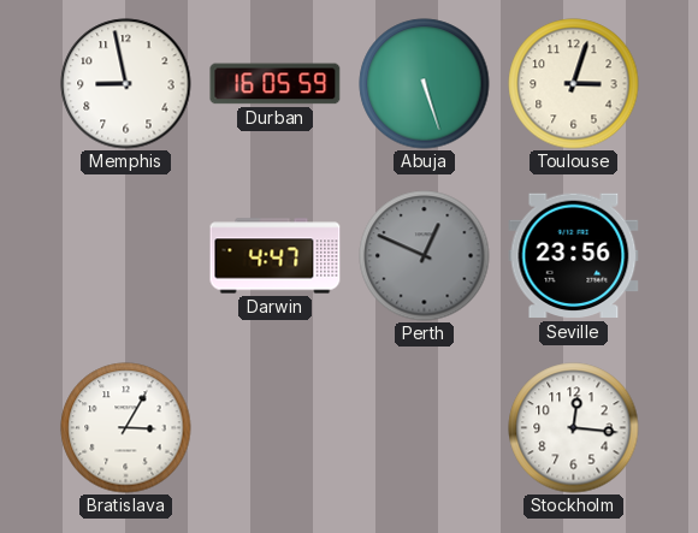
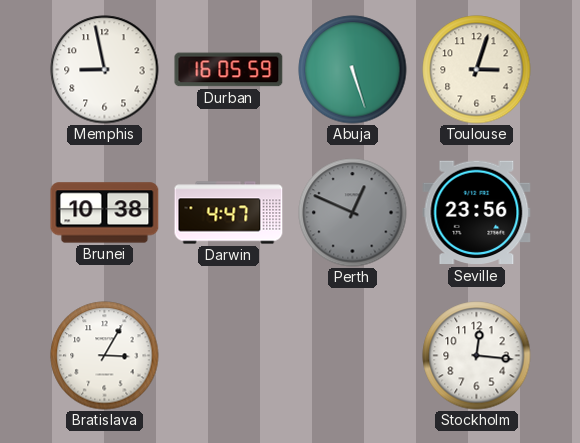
Brunei: none -> 10:38 (105, 213)
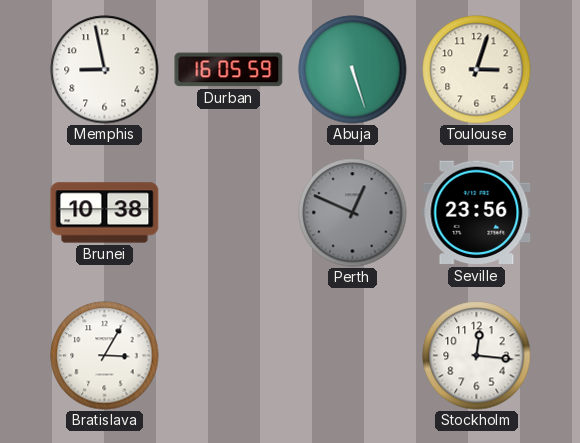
Darwin: 4:47 -> none (229, 213)
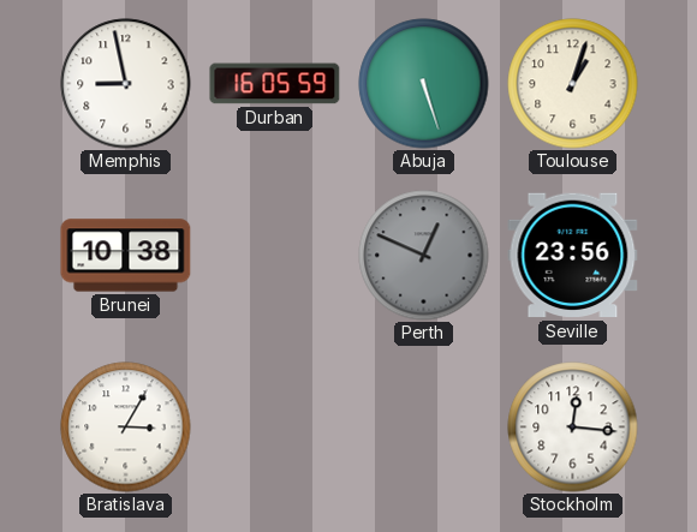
Toulouse: 3:03 -> 1:03 (573, 84)
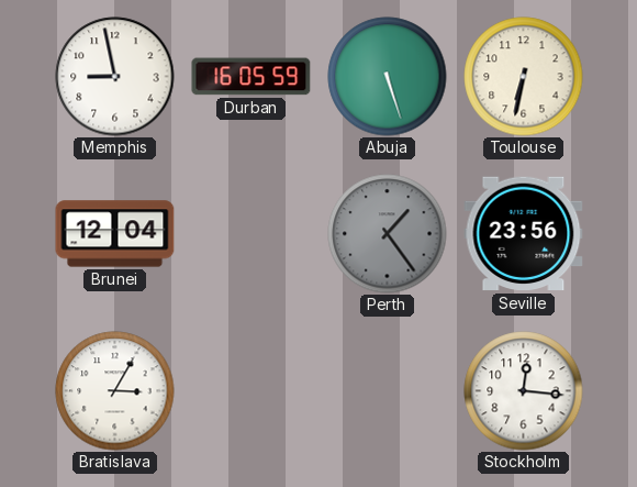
Toulouse: 1:03 -> 6:32 (524, 77)
Brunei: 10:38 -> 12:04 (115, 234)
Perth: 12:49 -> 1:24 (388, 234)
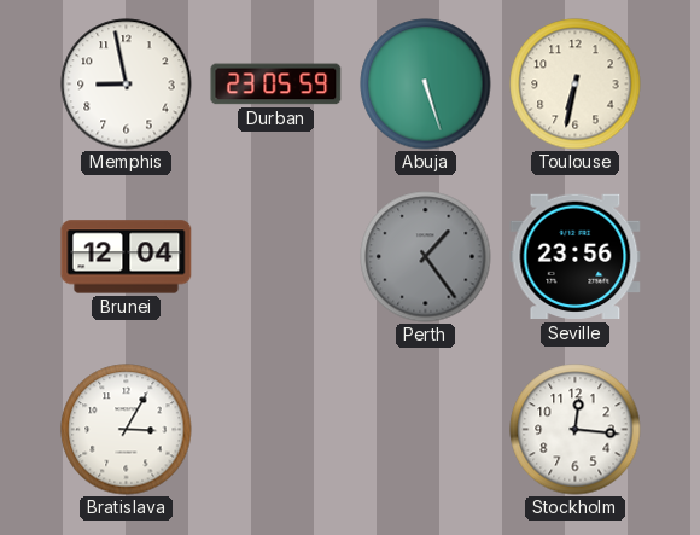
Durban: 16:05 -> 23:05 (276, 85)
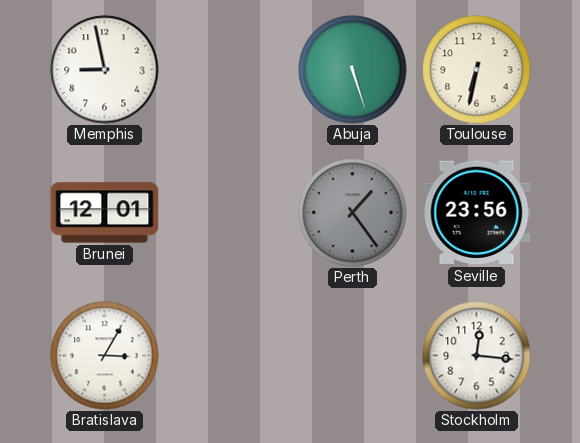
Durban: 23:05 -> none (276, 85)
Brunei: 12:04 -> 12:01 (105, 213)
